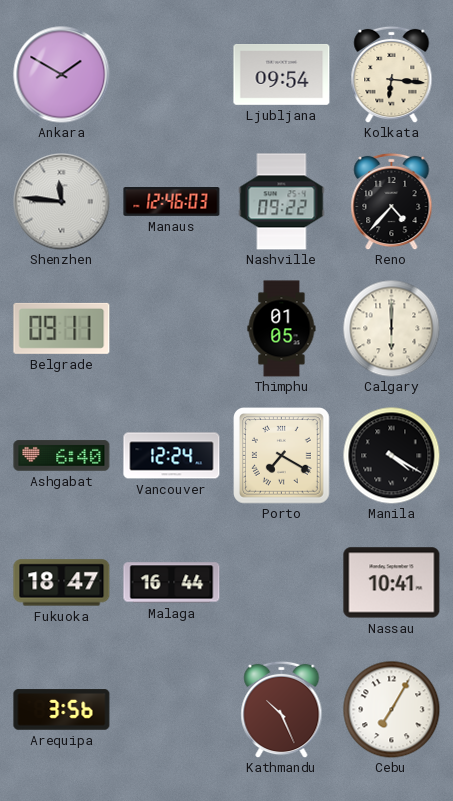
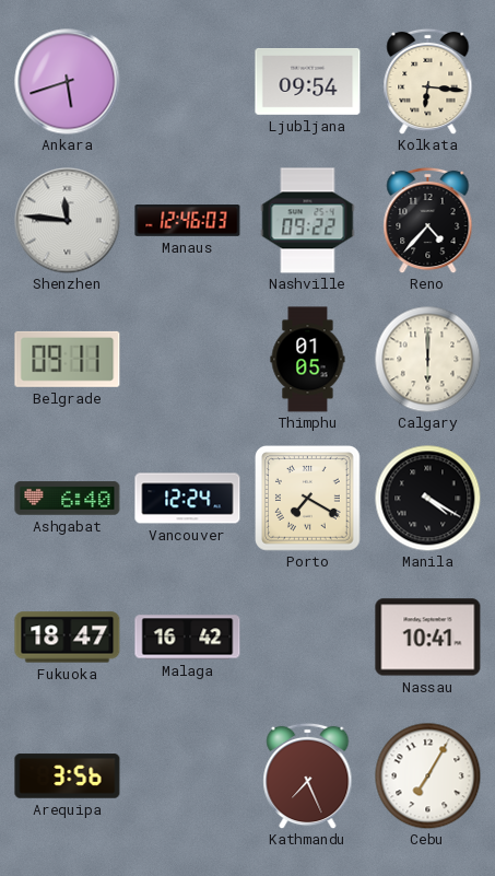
Ankara: 1:50 -> 5:42 (68, 82)
Malaga: 16:44 -> 16:42 (188, 638)
Kathmandu: 10:26 -> 7:26 (308, 775)
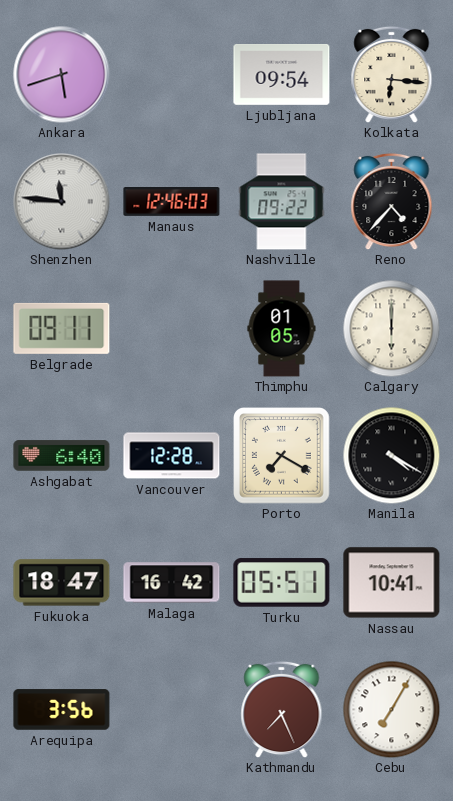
Vancouver: 12:24 -> 12:28 (172, 456)
Turku: none -> 05:51 (282, 583)
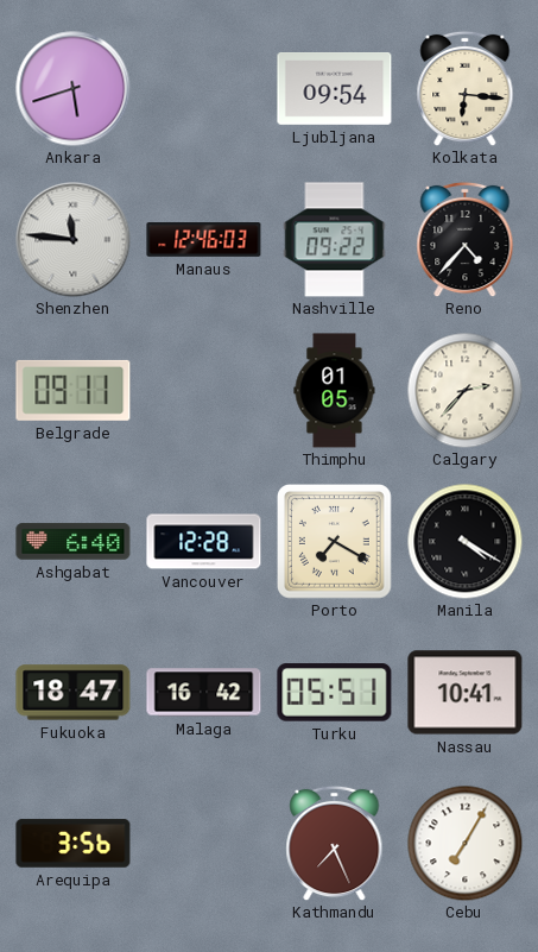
Calgary: 6:00 -> 2:37 (464, 390)
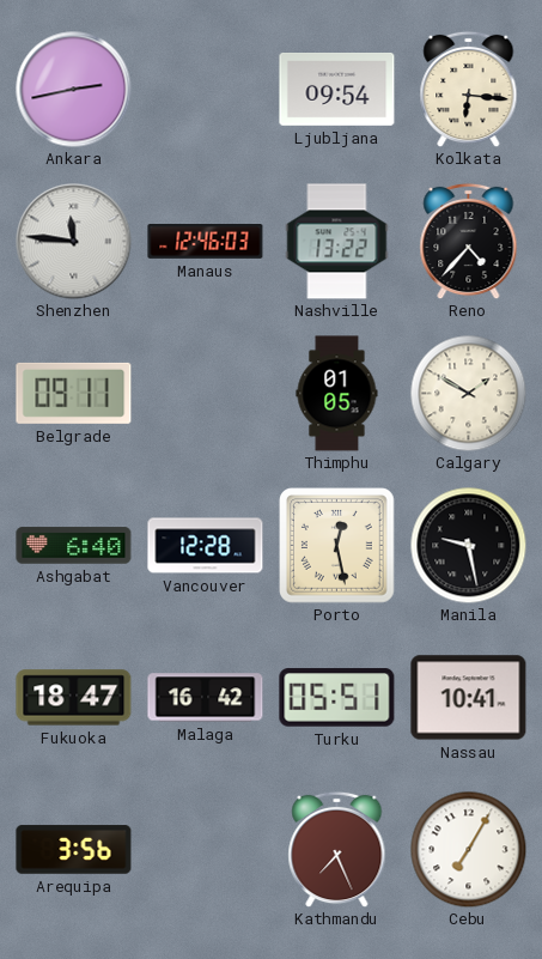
Ankara: 5:42 -> 2:43 (74, 90)
Nashville: 09:22 -> 13:22 (337, 242)
Calgary: 2:37 -> 1:50 (468, 393)
Porto: 7:20 -> 12:28 (337, 546)
Manila: 4:20 -> 9:28 (468, 545)
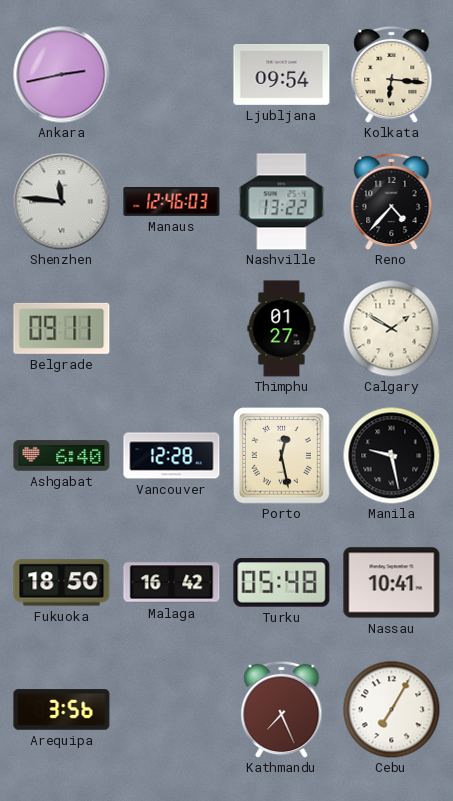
Thimphu: 01:05 -> 01:27 (282, 329)
Fukuoka: 18:47 -> 18:50 (62, 583)
Turku: 05:51 -> 05:48 (282, 583)
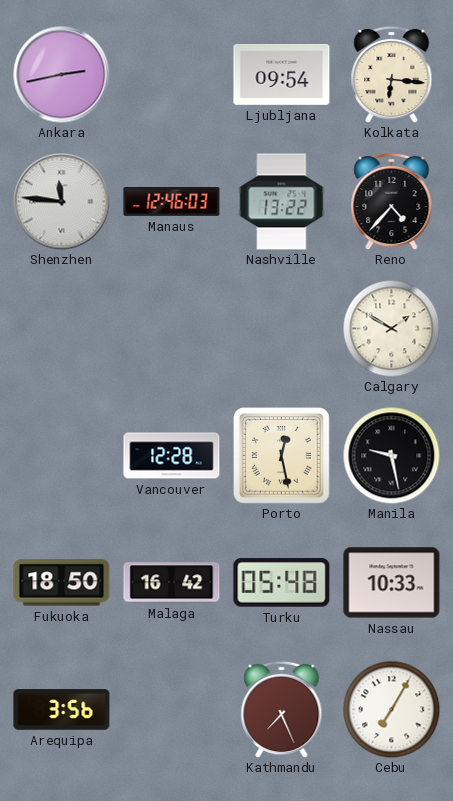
Belgrade: 09:11 -> none (62, 328)
Thimphu: 01:27 -> none (282, 329)
Ashgabat: 6:40 -> none (62, 456)
Nassau: 10:41 -> 10:33 (392, 583)
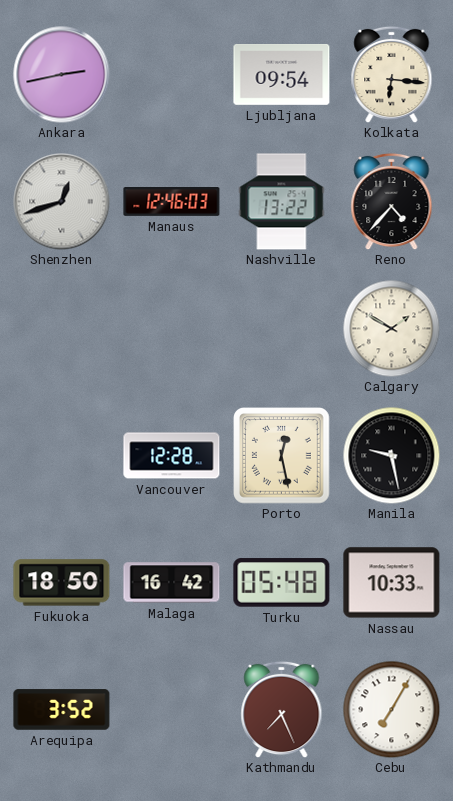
Shenzhen: 11:46 -> 12:42 (62, 202)
Arequipa: 3:56 -> 3:52 (62, 710)
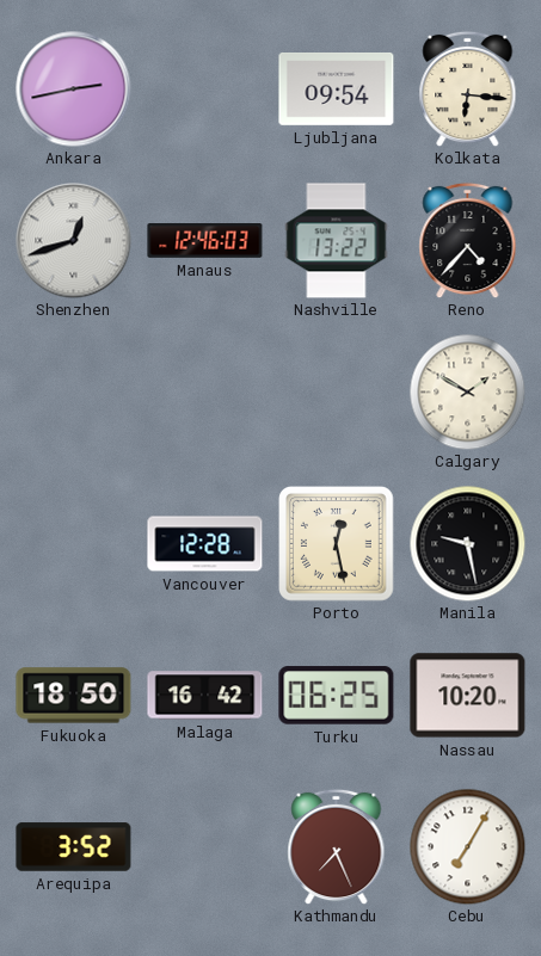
Turku: 05:48 -> 06:25 (337, 696)
Nassau: 10:33 -> 10:20 (468, 696)
